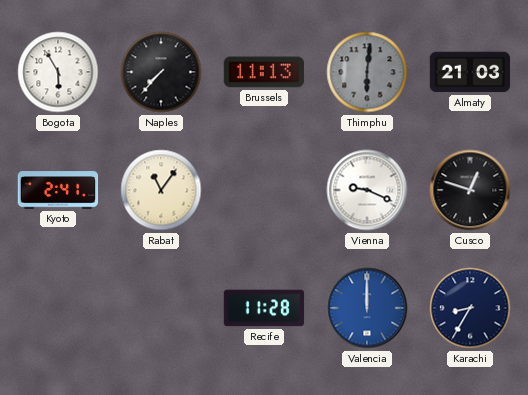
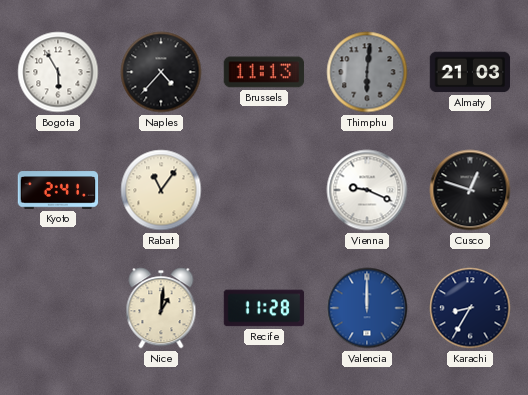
Naples: 7:37 -> 4:37 (161, 72)
Nice: none -> 1:01 (161, 308)
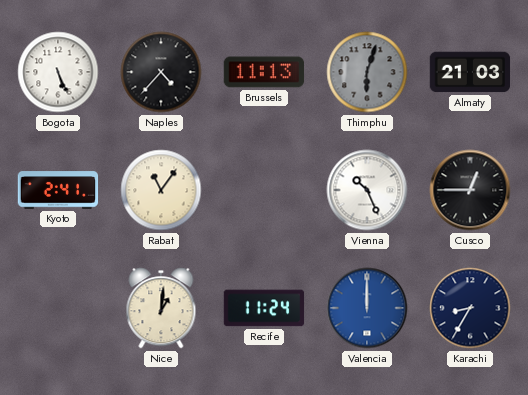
Bogota: 5:55 -> 5:26 (58, 72)
Thimphu: 6:01 -> 6:03 (367, 72)
Vienna: 9:19 -> 10:26 (367, 190)
Cusco: 12:48 -> 12:45 (470, 190)
Recife: 11:28 -> 11:24 (264, 308)
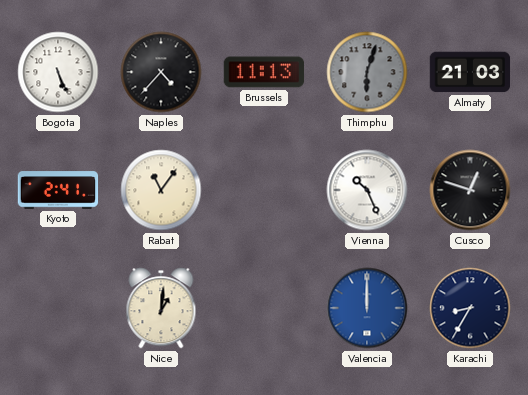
Cusco: 12:45 -> 12:48 (470, 190)
Recife: 11:24 -> none (264, 308)
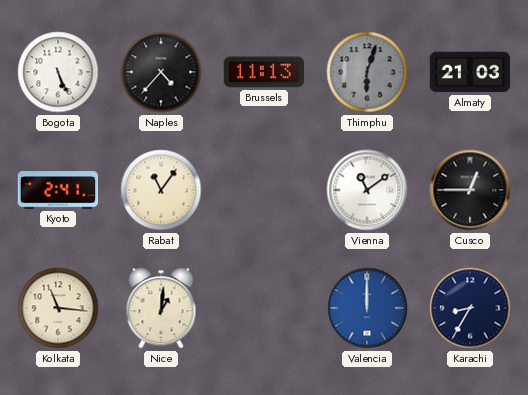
Vienna: 10:26 -> 11:09 (367, 190)
Cusco: 12:48 -> 12:45 (470, 190)
Kolkata: none -> 11:16 (58, 308)
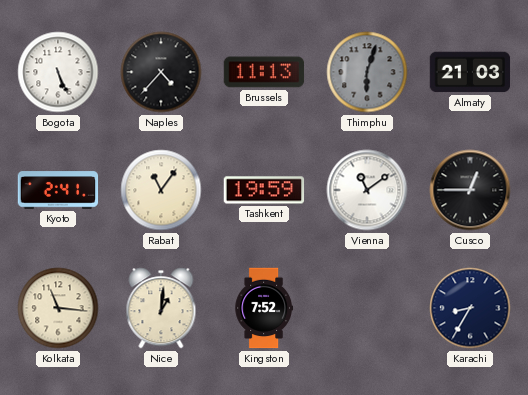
Tashkent: none -> 19:59 (264, 190)
Kingston: none -> 7:52 (263, 308)
Valencia: 12:00 -> none (367, 308)
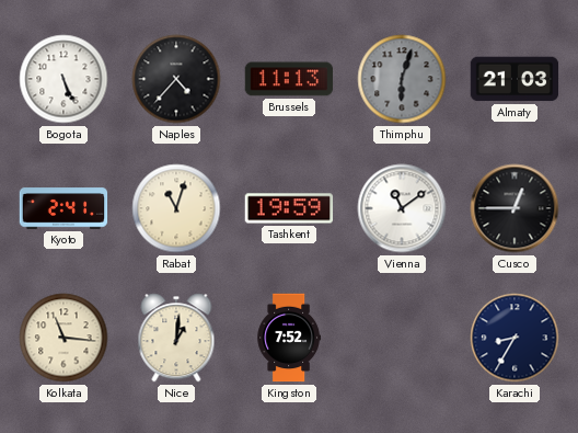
Rabat: 11:06 -> 11:03 (176, 208)
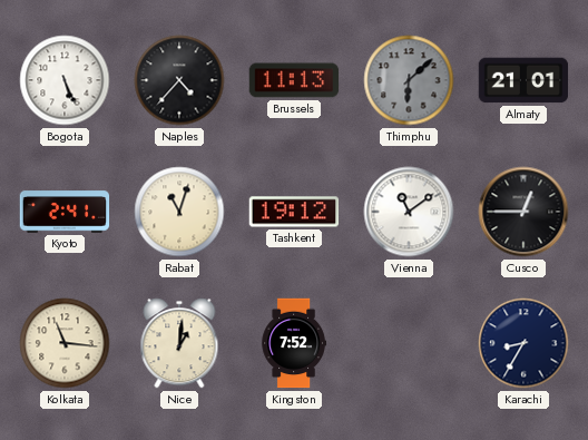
Thimphu: 6:03 -> 6:08 (409, 80)
Almaty: 21:03 -> 21:01 (523, 80)
Tashkent: 19:59 -> 19:12 (294, 212)
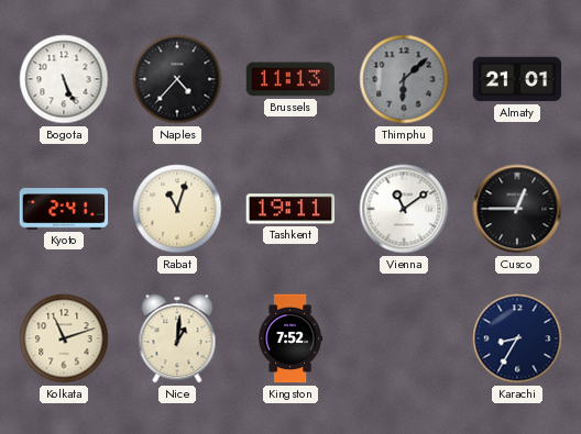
Tashkent: 19:12 -> 19:11 (290, 209)
Kolkata: 11:16 -> 11:12 (64, 338)
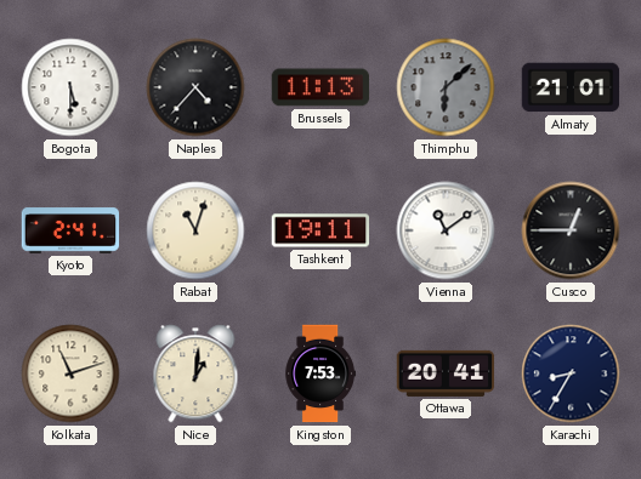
Bogota: 5:26 -> 5:30 (70, 87)
Kingston: 7:52 -> 7:53 (319, 373)
Ottawa: none -> 20:41 (446, 373)
